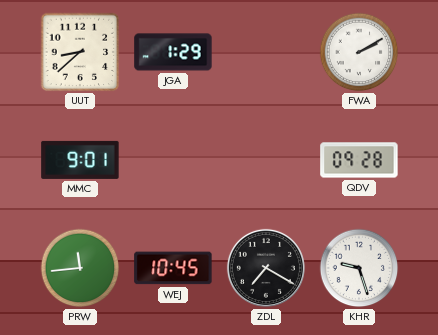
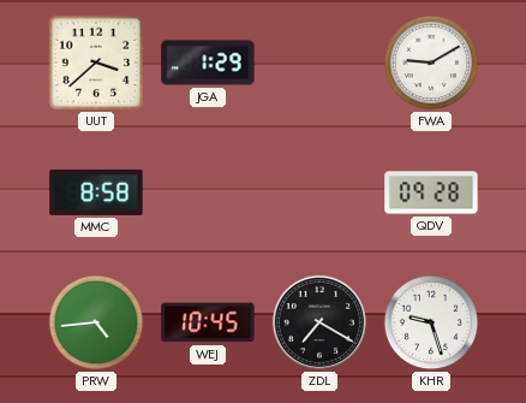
UUT: 8:38 -> 3:38 (96, 63)
FWA: 2:10 -> 9:10 (431, 63)
MMC: 9:01 -> 8:58 (96, 192)
PRW: 11:44 -> 4:44 (96, 322)
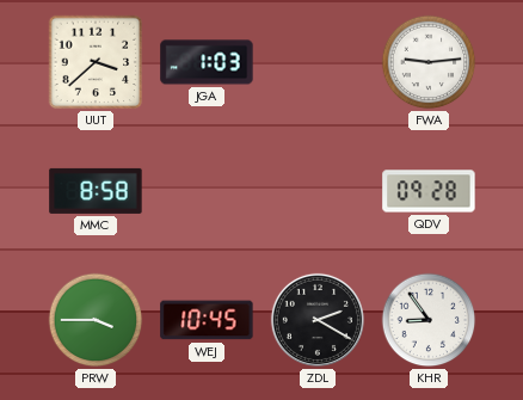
JGA: 1:29 -> 1:03 (207, 62)
FWA: 9:10 -> 9:14 (429, 62)
PRW: 4:44 -> 3:45 (96, 320)
ZDL: 7:20 -> 2:20 (318, 320)
KHR: 9:27 -> 8:54 (429, 320)
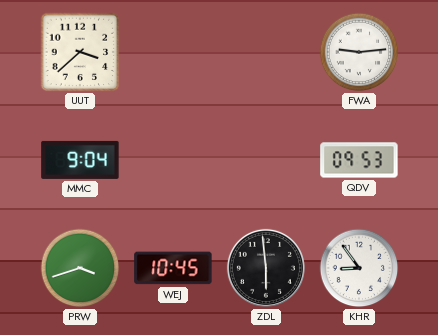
JGA: 1:03 -> none (207, 62)
MMC: 8:58 -> 9:04 (80, 160)
QDV: 09:28 -> 09:53 (359, 160)
PRW: 3:45 -> 3:42 (80, 268)
ZDL: 2:20 -> 5:59 (266, 268)
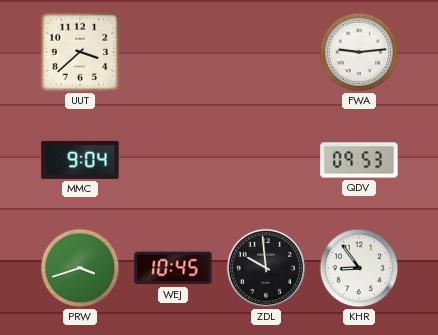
ZDL: 5:59 -> 9:59 (266, 268)
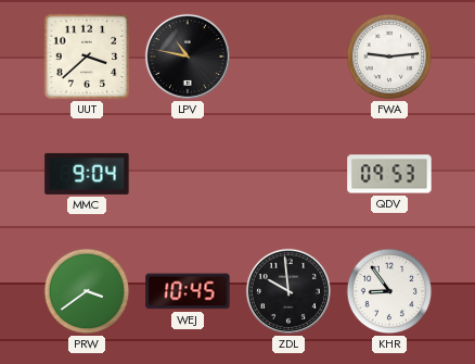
LPV: none -> 10:47 (188, 57)
PRW: 3:42 -> 3:39 (87, 291)
